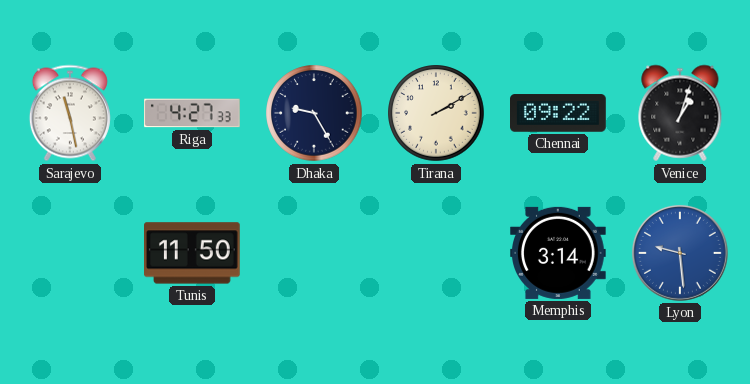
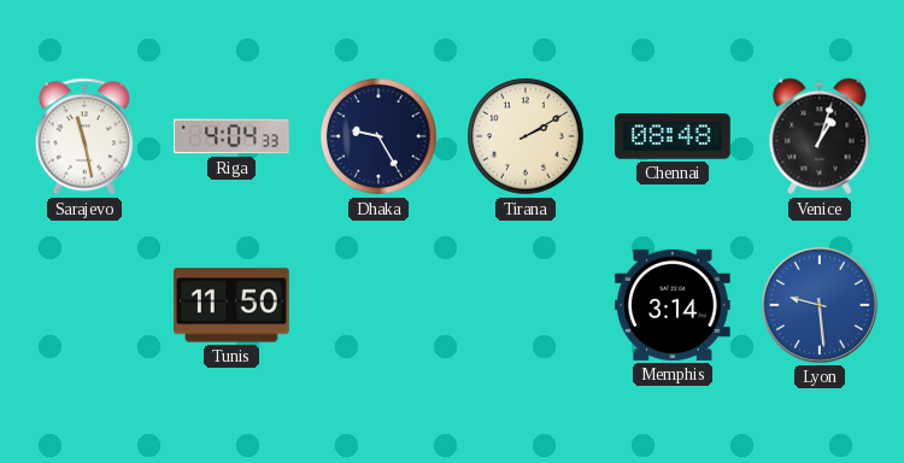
Riga: 4:27 -> 4:04 (233, 136)
Chennai: 09:22 -> 08:48 (673, 136)
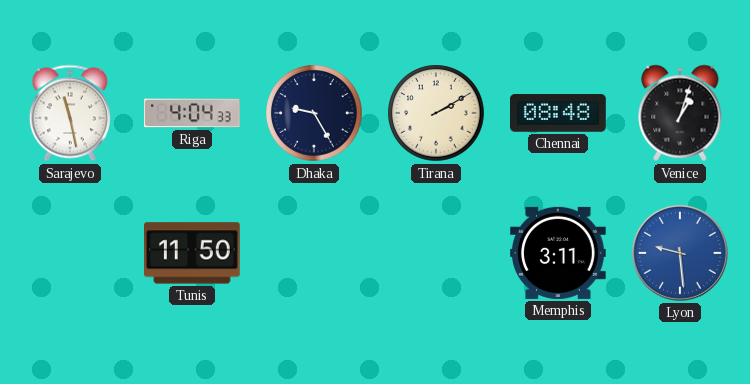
Memphis: 3:14 -> 3:11 (559, 253)
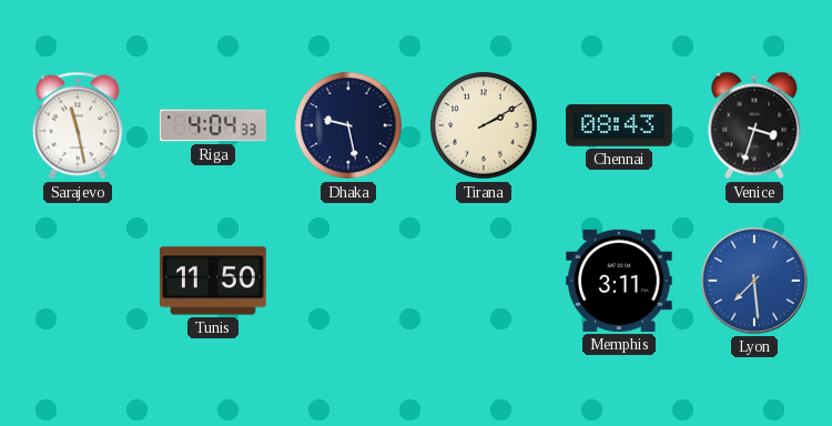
Dhaka: 9:25 -> 9:28 (348, 125)
Chennai: 08:48 -> 08:43 (619, 125)
Venice: 1:03 -> 3:33 (754, 125)
Lyon: 9:29 -> 7:29 (754, 281)
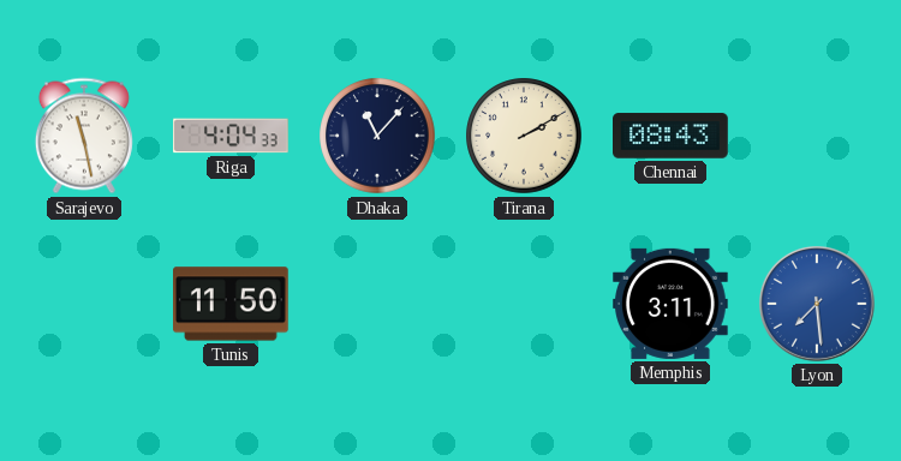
Dhaka: 9:28 -> 11:07 (377, 136)
Venice: 3:33 -> none (754, 125)
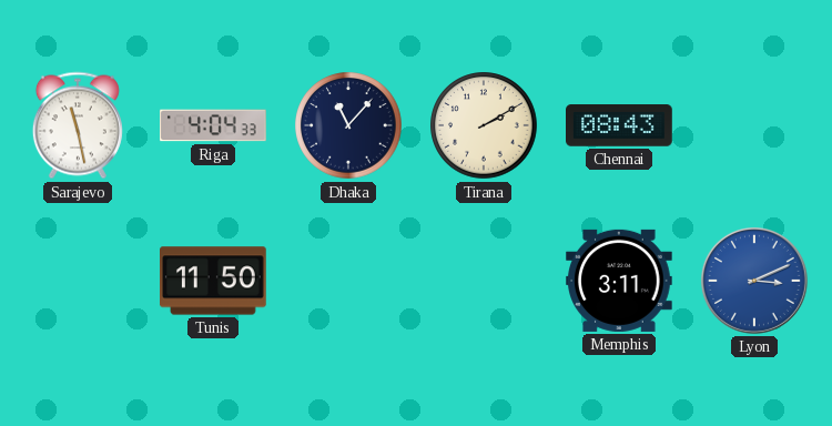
Lyon: 7:29 -> 3:11 (754, 281)
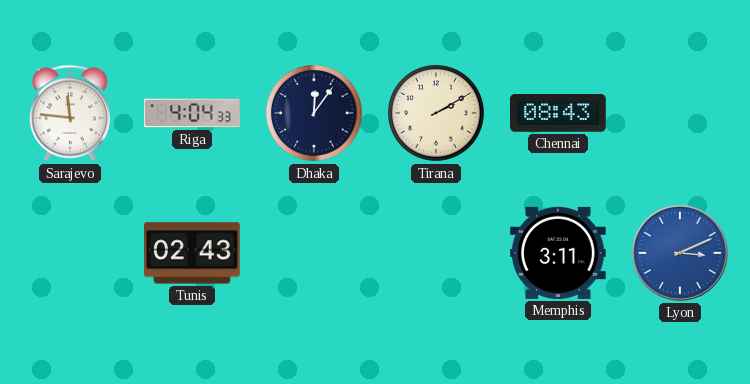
Sarajevo: 11:28 -> 11:46 (70, 113)
Dhaka: 11:07 -> 12:06 (314, 113)
Tunis: 11:50 -> 02:43 (193, 253)
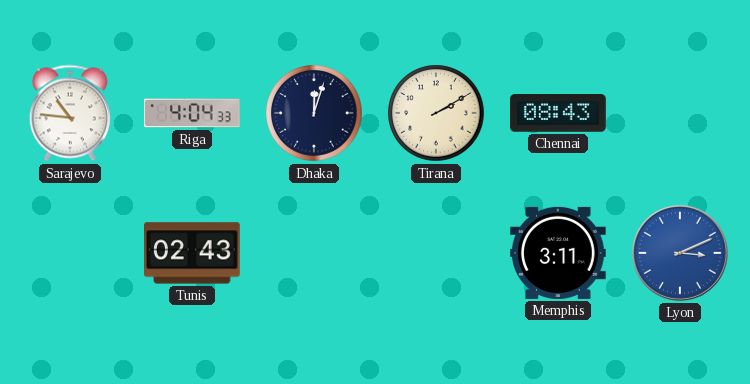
Sarajevo: 11:46 -> 10:46 (70, 113)
Dhaka: 12:06 -> 12:03 (314, 113)
